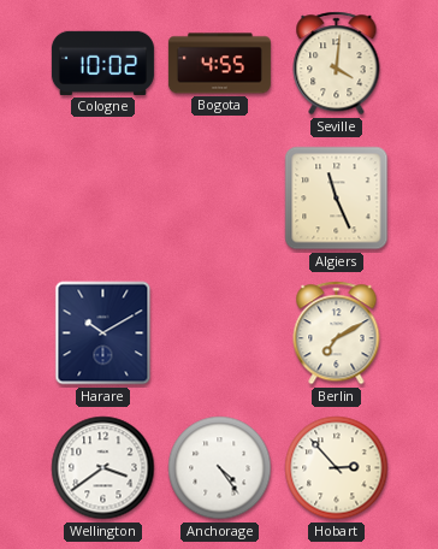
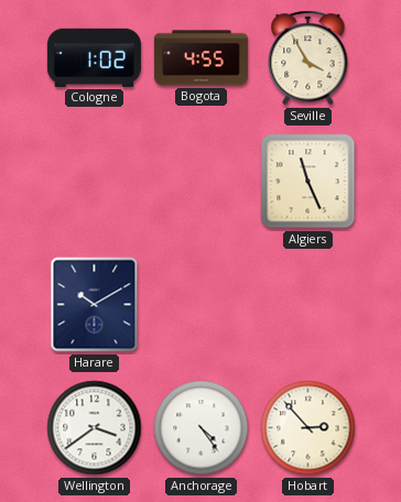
Cologne: 10:02 -> 1:02 (94, 57)
Seville: 4:01 -> 3:55 (308, 58)
Berlin: 7:10 -> none (337, 333)
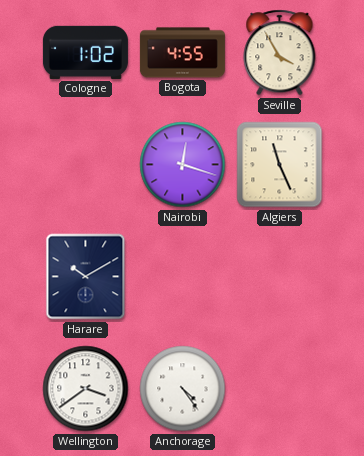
Nairobi: none -> 12:18 (183, 165)
Hobart: 2:53 -> none (308, 428)
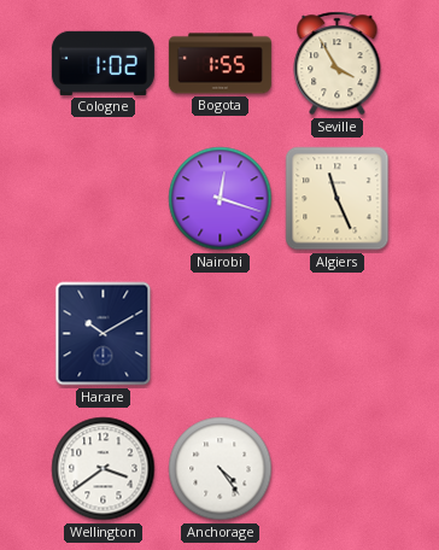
Bogota: 4:55 -> 1:55 (219, 64)
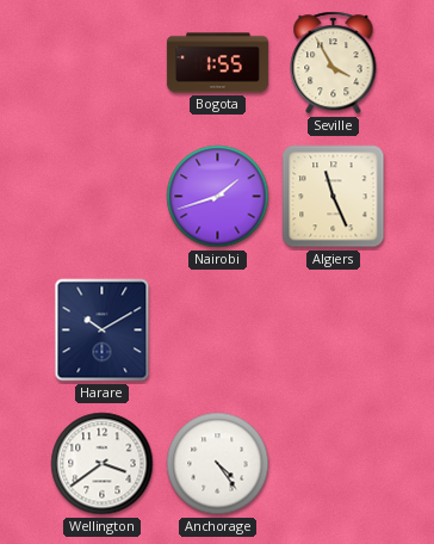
Cologne: 1:02 -> none (103, 63)
Nairobi: 12:18 -> 1:42 (218, 197)
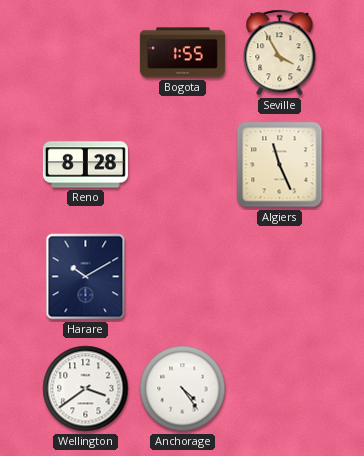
Reno: none -> 8:28 (85, 165)
Nairobi: 1:42 -> none (218, 197)
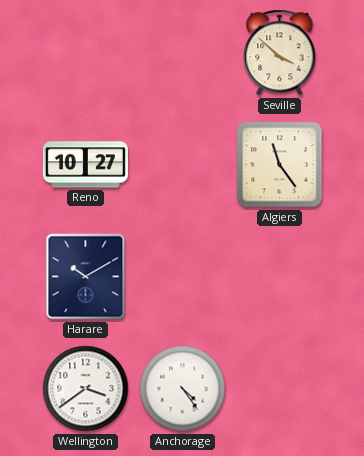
Bogota: 1:55 -> none (182, 53)
Seville: 3:55 -> 3:52 (280, 53)
Reno: 8:28 -> 10:27 (85, 165)
Algiers: 11:26 -> 11:24 (280, 165)
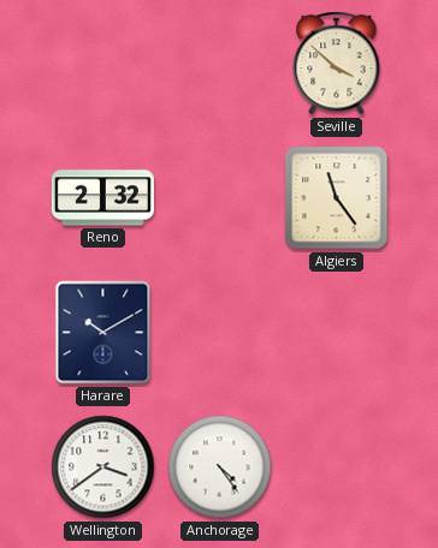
Reno: 10:27 -> 2:32 (102, 198)
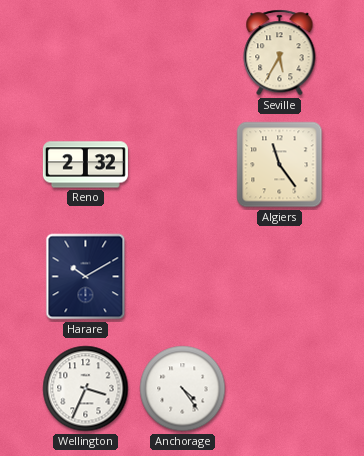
Seville: 3:52 -> 5:35 (280, 53)
Wellington: 3:39 -> 3:34 (86, 389)
